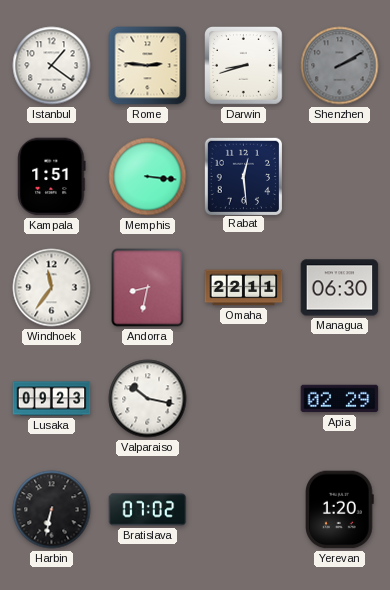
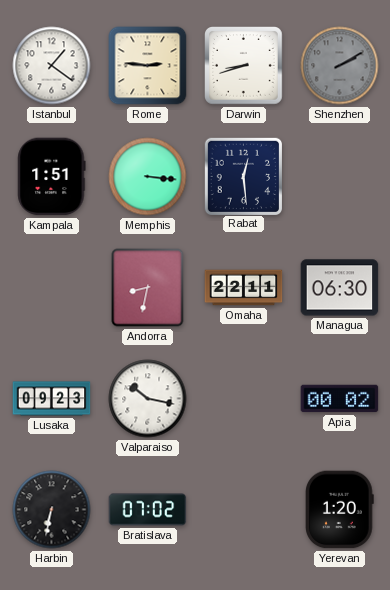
Windhoek: 11:36 -> none (52, 288)
Apia: 02:29 -> 00:02 (340, 399)
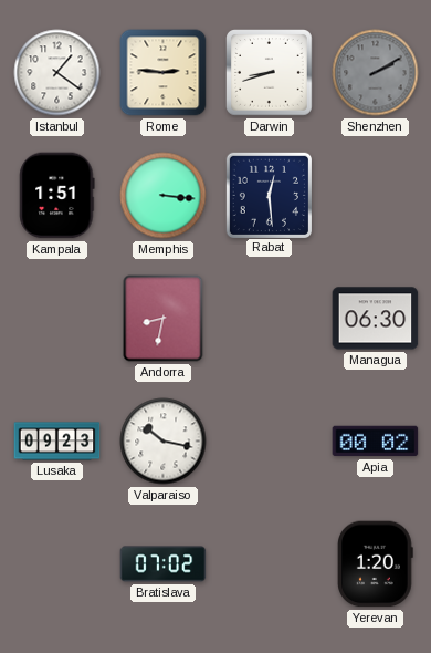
Omaha: 22:11 -> none (244, 288)
Harbin: 6:32 -> none (52, 510)
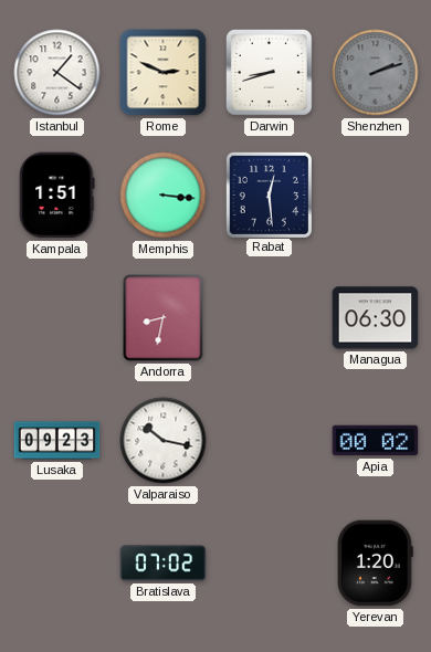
Rome: 2:46 -> 2:49 (164, 73)
Shenzhen: 2:10 -> 2:12 (376, 73)
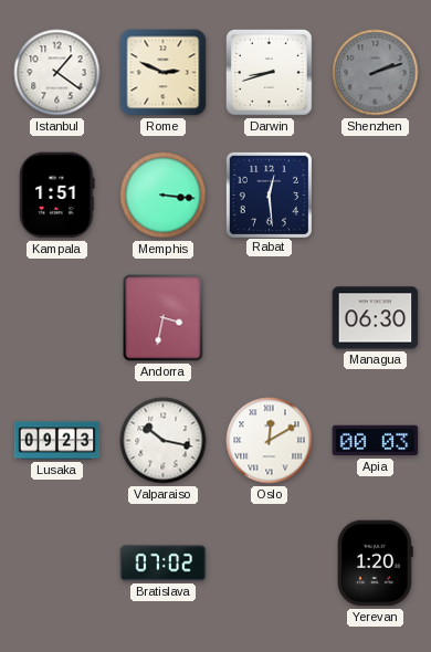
Andorra: 8:32 -> 3:32 (164, 318)
Oslo: none -> 12:10 (270, 441)
Apia: 00:02 -> 00:03 (376, 441)
